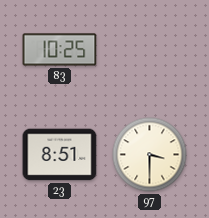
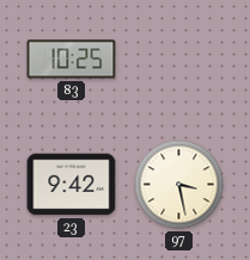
23: 8:51 -> 9:42 (72, 185)
97: 3:30 -> 3:28 (179, 185)
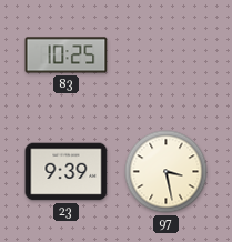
23: 9:42 -> 9:39 (67, 172)
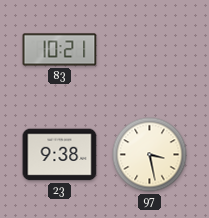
83: 10:25 -> 10:21 (60, 50)
23: 9:39 -> 9:38 (60, 155)
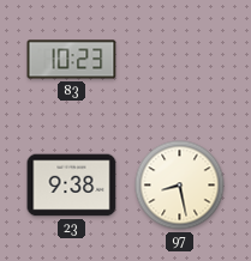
83: 10:21 -> 10:23 (72, 60)
97: 3:28 -> 8:28 (180, 186)
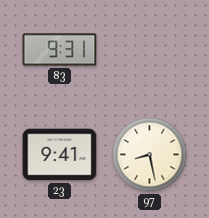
83: 10:23 -> 9:31 (60, 50)
23: 9:38 -> 9:41 (60, 155)
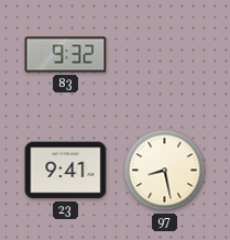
83: 9:31 -> 9:32 (66, 55)
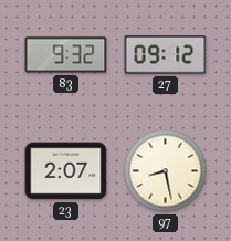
27: none -> 09:12 (166, 55)
23: 9:41 -> 2:07 (66, 171)
